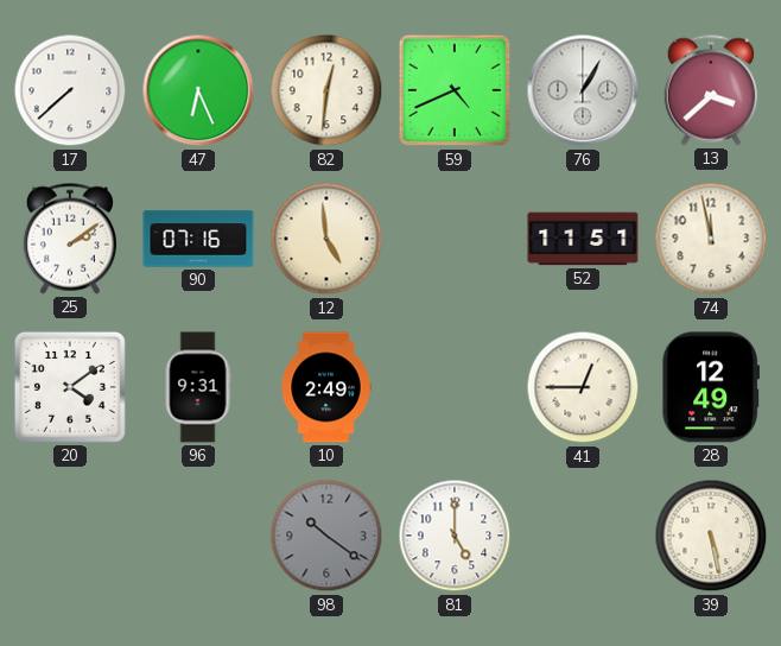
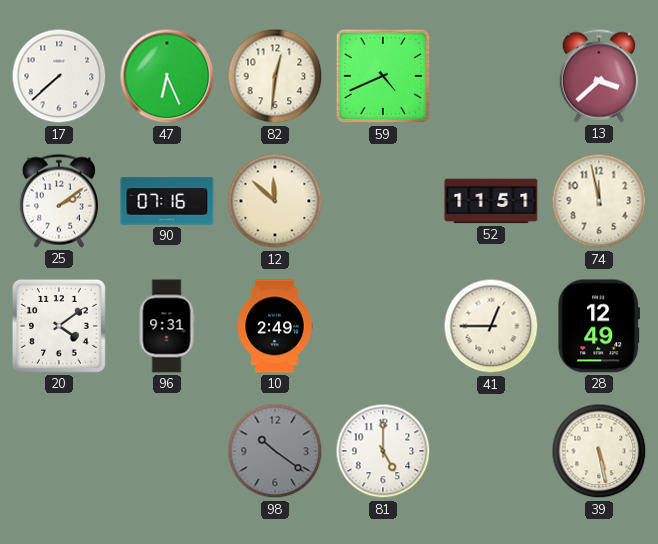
76: 1:05 -> none (583, 90)
12: 4:59 -> 11:52 (275, 201)
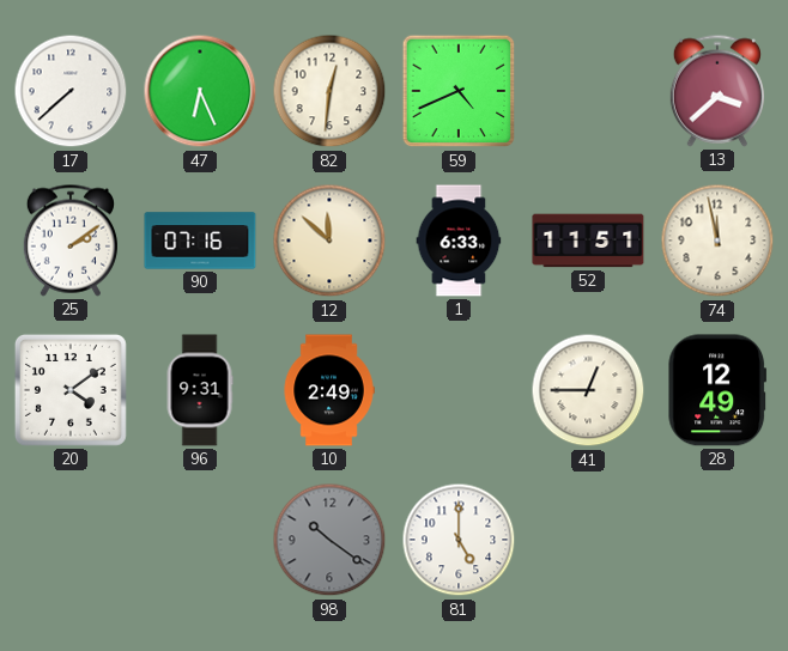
1: none -> 6:33 (459, 241)
39: 5:28 -> none (599, 451)
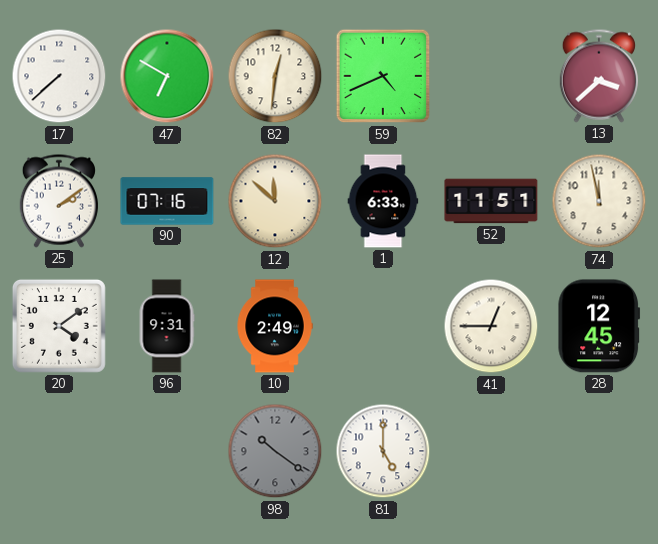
47: 6:26 -> 6:50 (167, 76)
28: 12:49 -> 12:45 (599, 326)
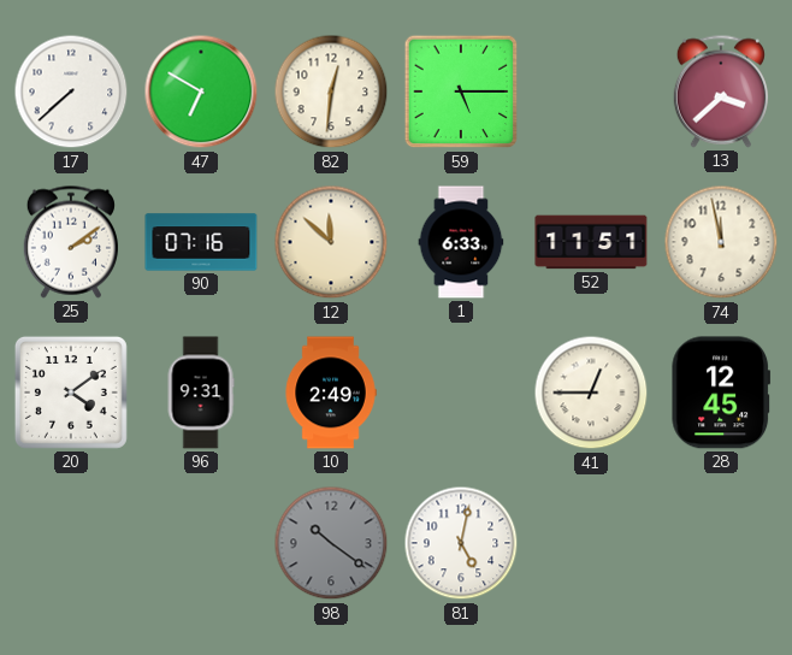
59: 4:41 -> 5:15 (461, 92)
81: 5:00 -> 5:02 (461, 543)
